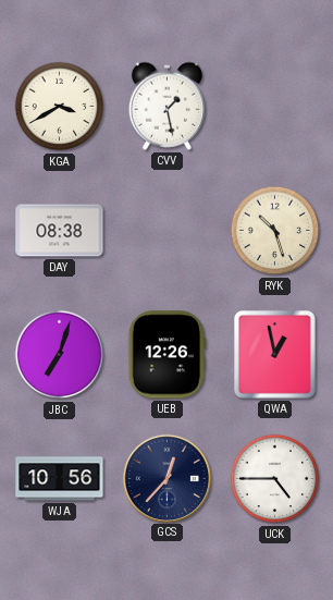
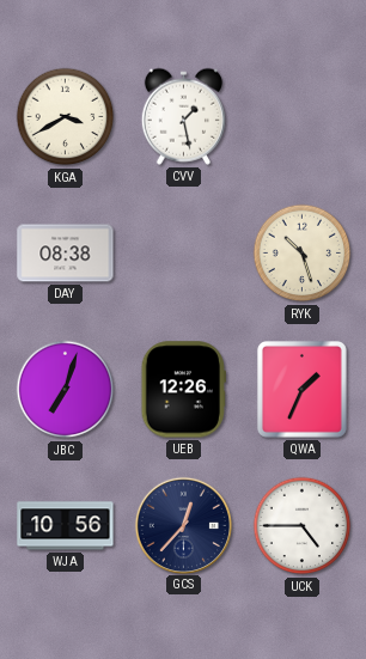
QWA: 12:58 -> 1:34 (301, 389)
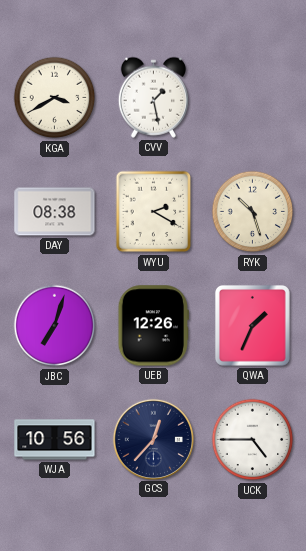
WYU: none -> 2:20 (154, 212)
